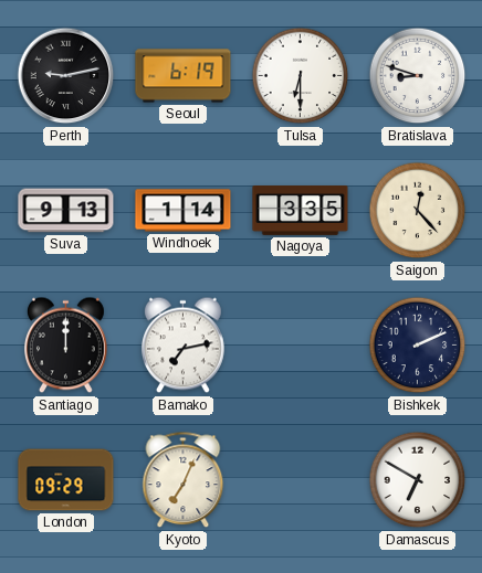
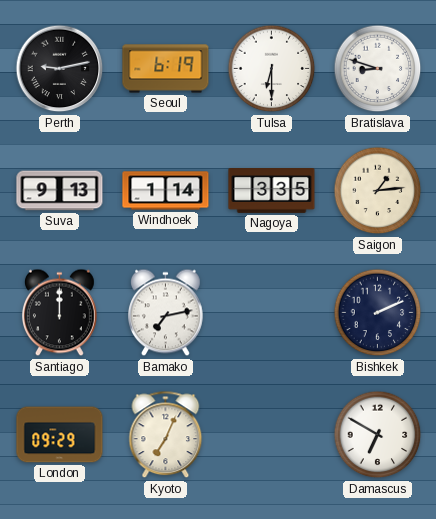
Saigon: 12:23 -> 1:14 (378, 191)
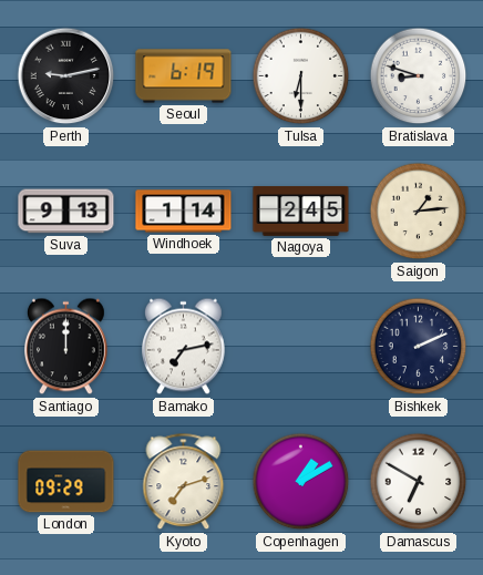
Nagoya: 3:35 -> 2:45 (301, 212)
Kyoto: 7:04 -> 7:12 (184, 482)
Copenhagen: none -> 1:10 (301, 482)
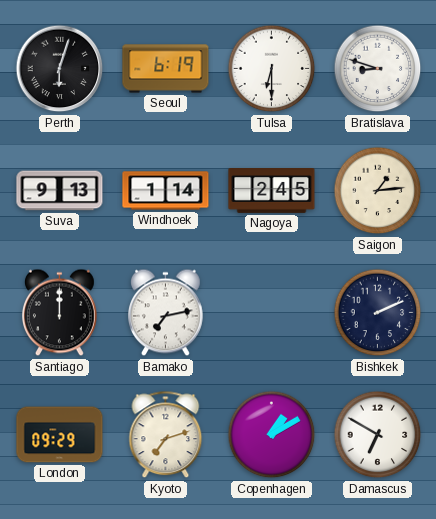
Perth: 9:13 -> 6:03 (60, 69)
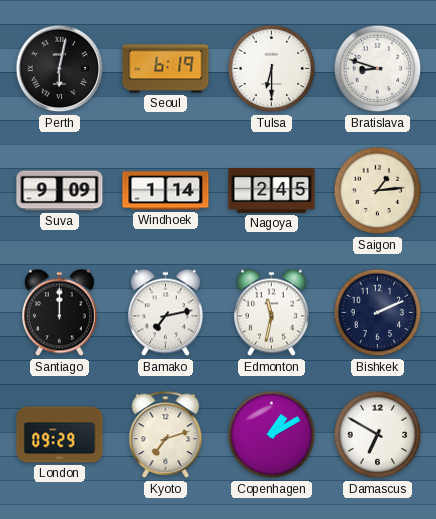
Perth: 6:03 -> 6:02 (60, 69)
Suva: 9:13 -> 9:09 (60, 191)
Edmonton: none -> 11:32 (272, 313)
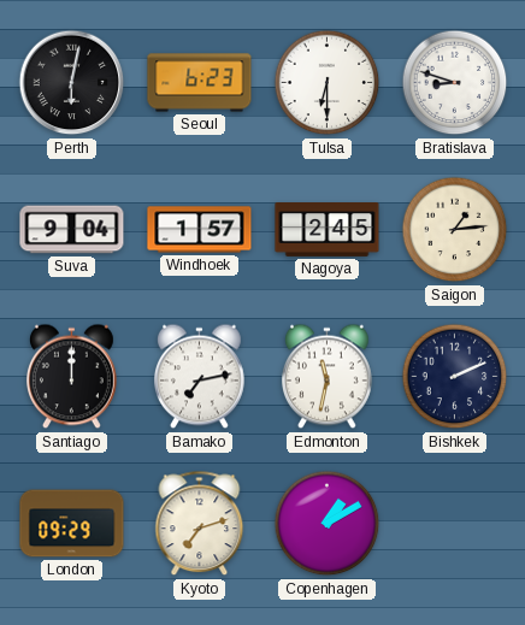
Seoul: 6:19 -> 6:23 (200, 83)
Suva: 9:09 -> 9:04 (72, 230)
Windhoek: 1:14 -> 1:57 (200, 230)
Damascus: 6:50 -> none (378, 435)
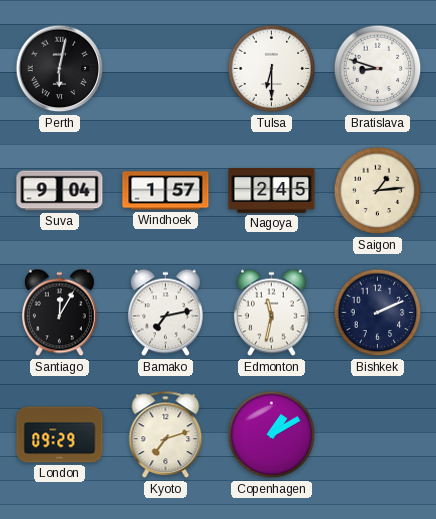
Seoul: 6:23 -> none (200, 83)
Santiago: 12:00 -> 12:05 (60, 313)
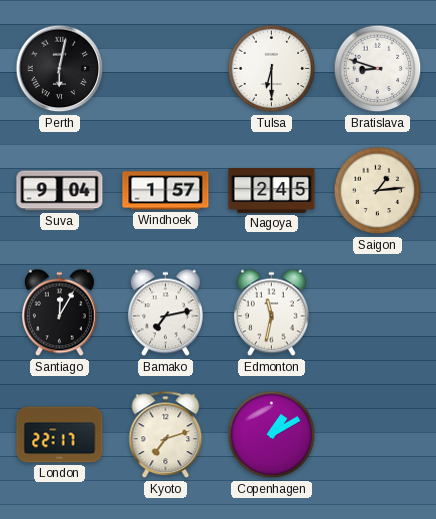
Bishkek: 2:11 -> none (378, 313)
London: 09:29 -> 22:17 (60, 435)
